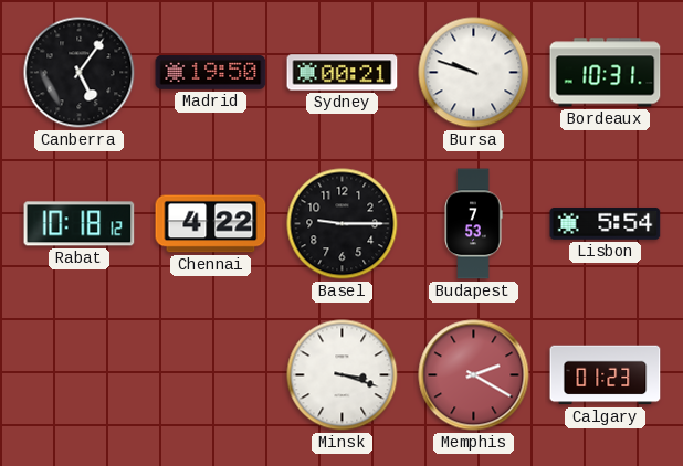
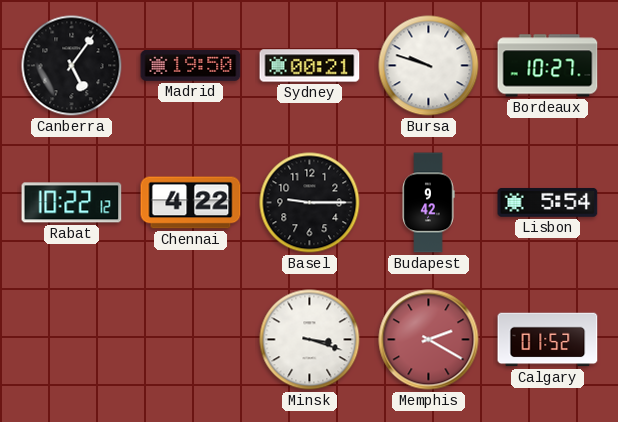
Bordeaux: 10:31 -> 10:27 (548, 66)
Rabat: 10:18 -> 10:22 (72, 203)
Budapest: 7:53 -> 9:42 (428, 203)
Calgary: 01:23 -> 01:52 (548, 340)
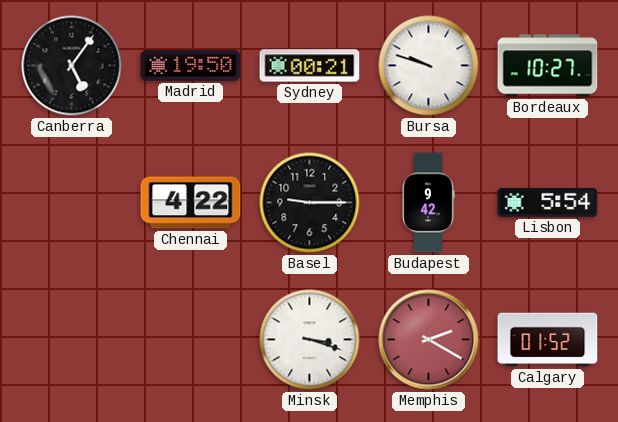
Rabat: 10:22 -> none (72, 203)
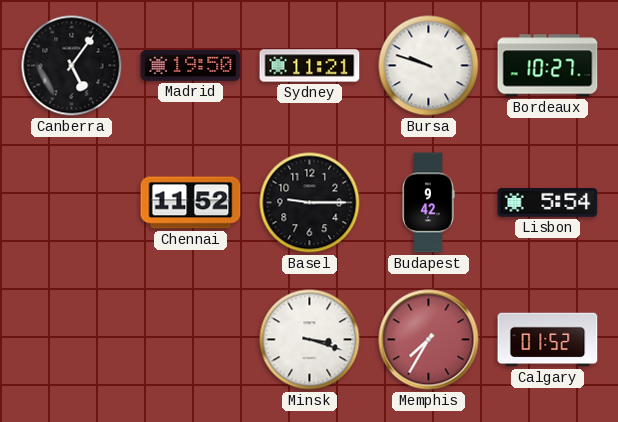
Sydney: 00:21 -> 11:21 (310, 66)
Chennai: 4:22 -> 11:52 (191, 203)
Memphis: 2:20 -> 7:35 (429, 340)
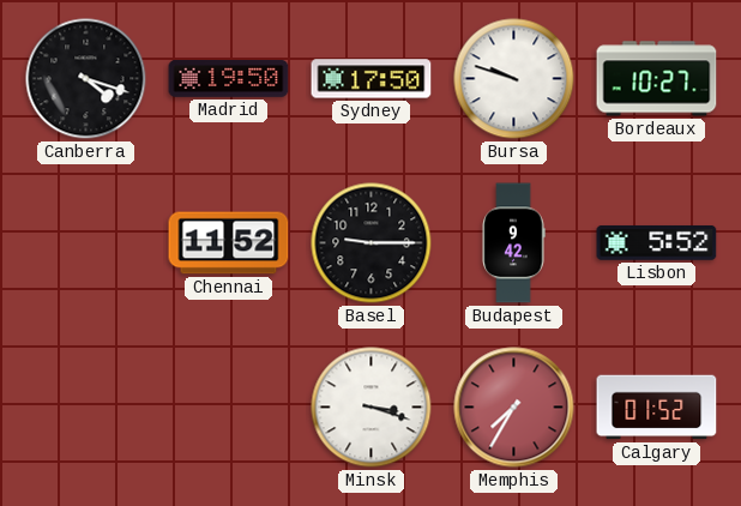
Canberra: 5:06 -> 4:18 (86, 79)
Sydney: 11:21 -> 17:50 (372, 79)
Lisbon: 5:54 -> 5:52 (657, 242)
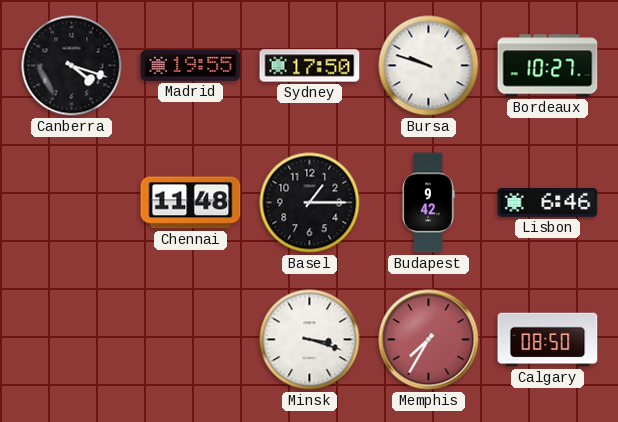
Madrid: 19:50 -> 19:55 (191, 66)
Chennai: 11:52 -> 11:48 (191, 203)
Basel: 9:15 -> 1:15 (310, 203)
Lisbon: 5:52 -> 6:46 (548, 202)
Calgary: 01:52 -> 08:50 (548, 340)
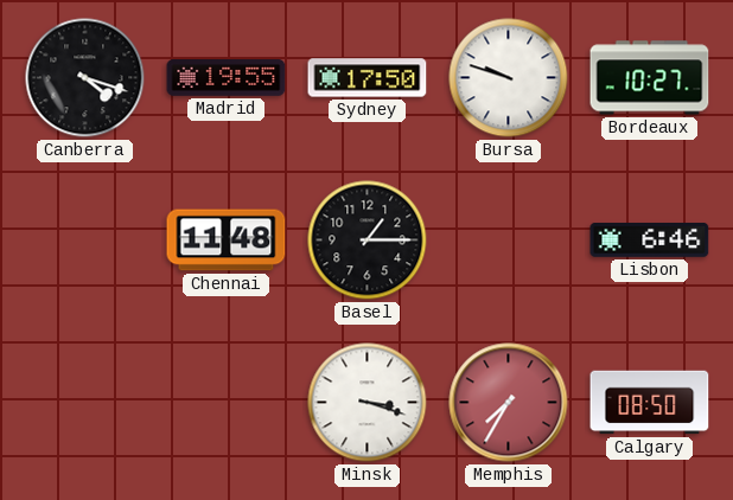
Budapest: 9:42 -> none (428, 203)
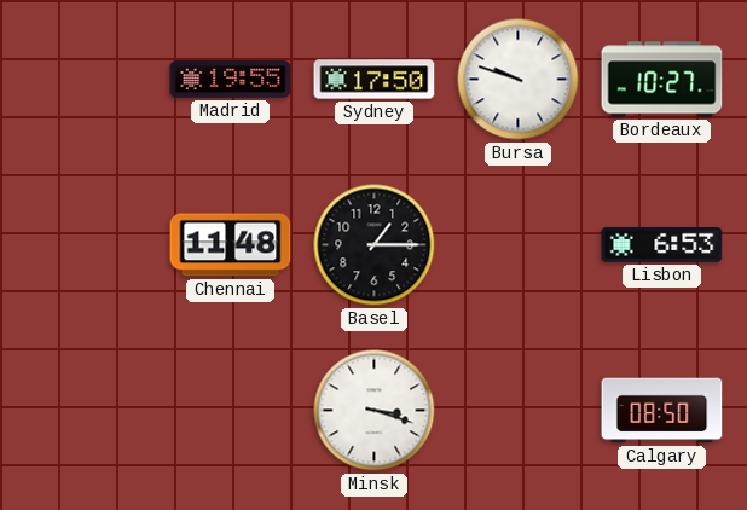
Canberra: 4:18 -> none (85, 78)
Lisbon: 6:46 -> 6:53 (662, 244)
Memphis: 7:35 -> none (509, 403)
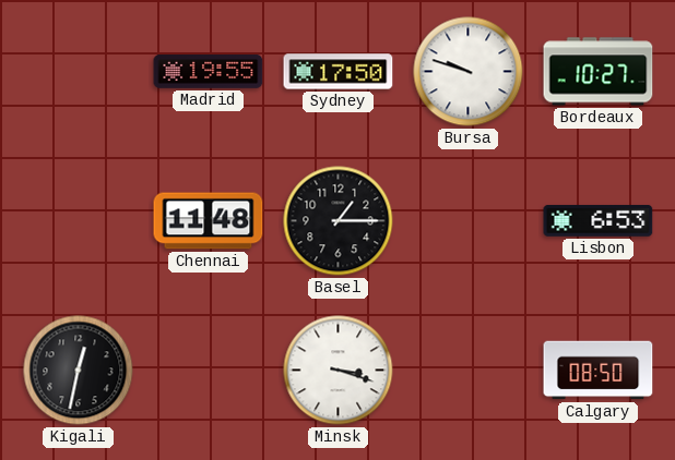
Kigali: none -> 12:32 (79, 371)
